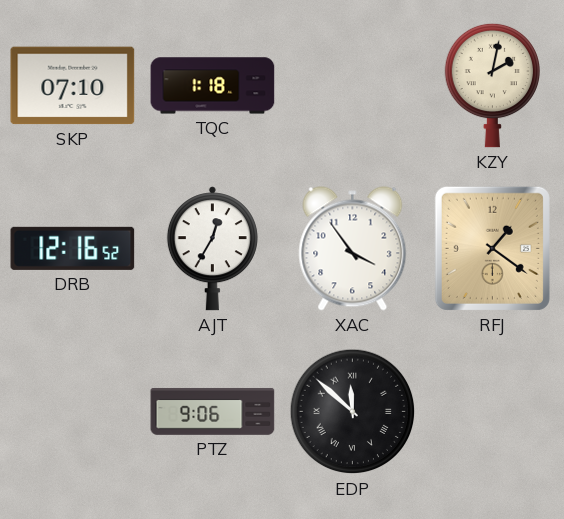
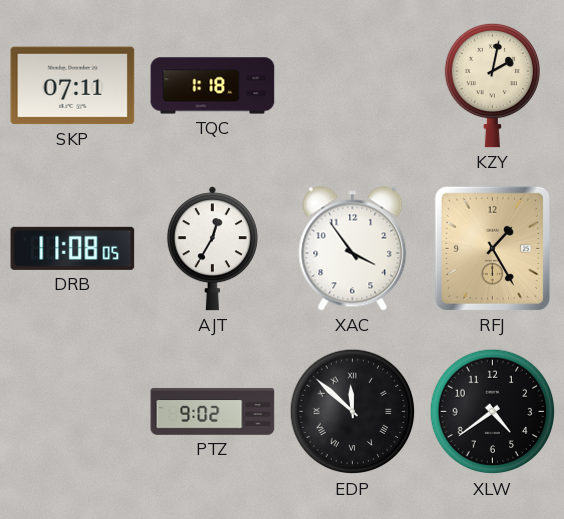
SKP: 07:10 -> 07:11 (73, 86)
DRB: 12:16 -> 11:08 (73, 248)
RFJ: 1:21 -> 1:25 (492, 248)
PTZ: 9:06 -> 9:02 (213, 411)
XLW: none -> 4:39 (493, 412)
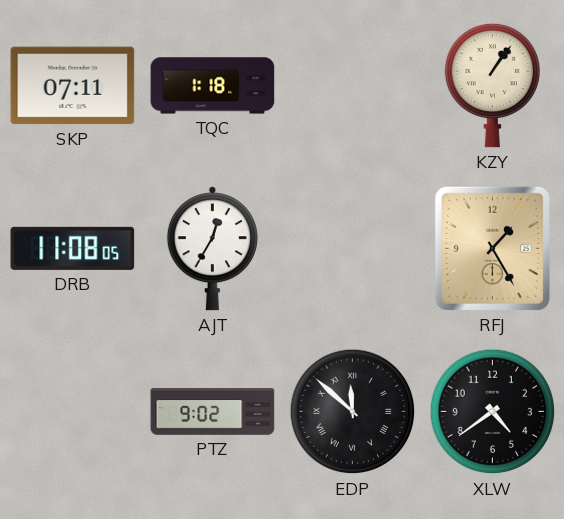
KZY: 2:02 -> 1:06 (492, 85)
XAC: 3:54 -> none (353, 249)
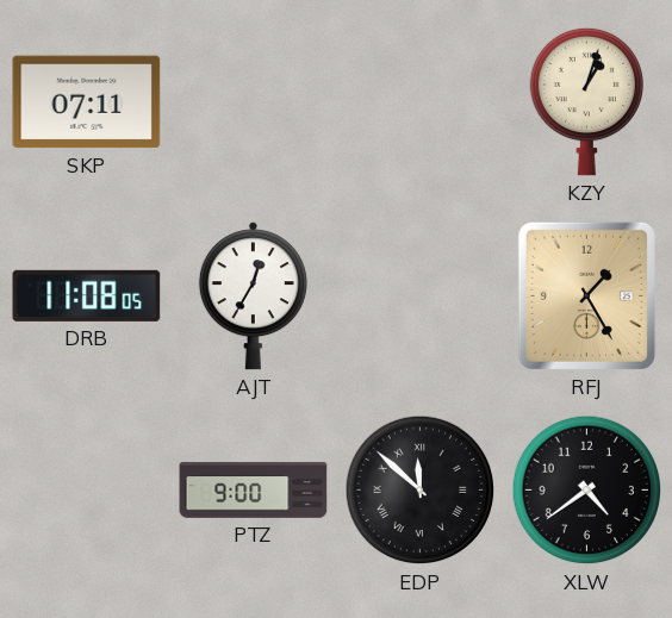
TQC: 1:18 -> none (213, 86)
KZY: 1:06 -> 1:03 (586, 101)
PTZ: 9:02 -> 9:00 (254, 489)
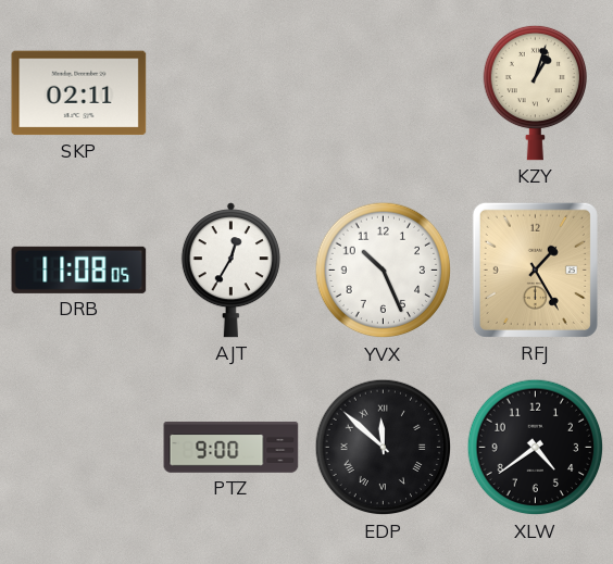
SKP: 07:11 -> 02:11 (79, 93)
YVX: none -> 10:26 (384, 271)
